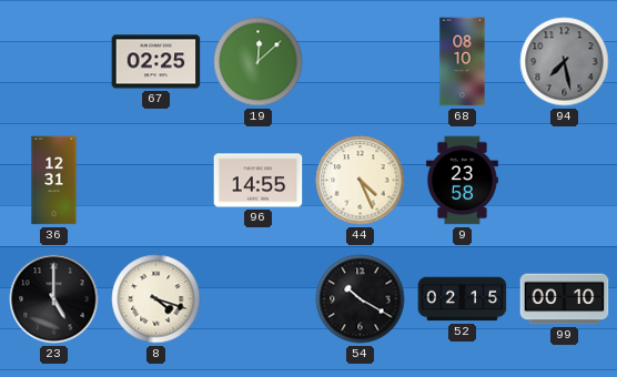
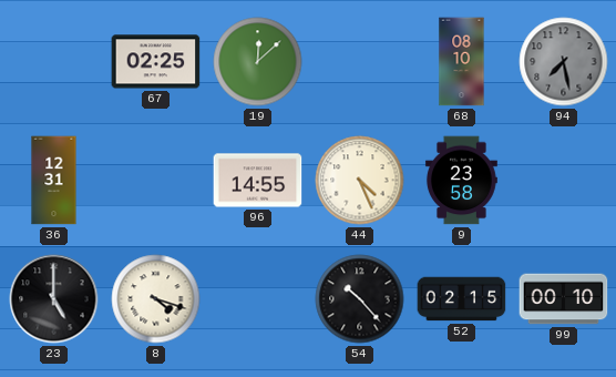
54: 10:20 -> 10:23 (360, 299)
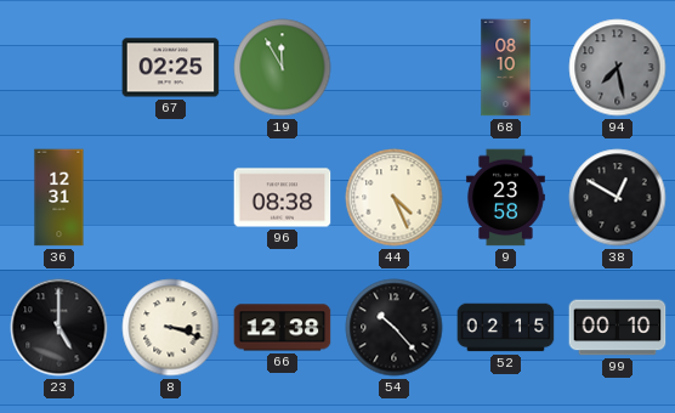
19: 12:08 -> 11:55 (283, 68)
96: 14:55 -> 08:38 (283, 198)
38: none -> 12:50 (618, 198)
8: 4:18 -> 3:18 (171, 328)
66: none -> 12:38 (283, 328)
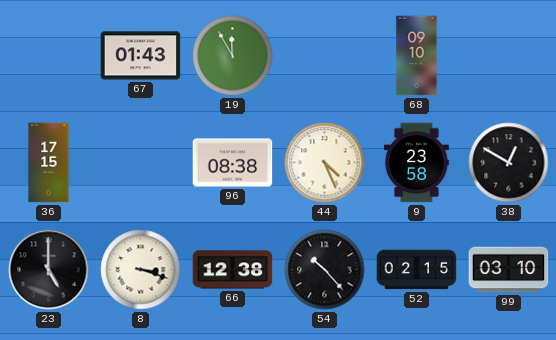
67: 02:25 -> 01:43 (141, 56)
68: 08:10 -> 09:10 (417, 56)
94: 7:28 -> none (618, 68)
36: 12:31 -> 17:15 (49, 163)
99: 00:10 -> 03:10 (509, 270)
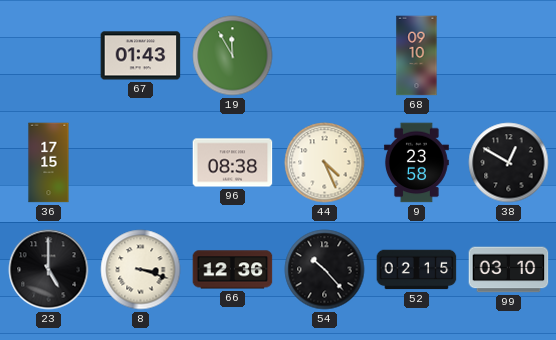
66: 12:38 -> 12:36 (233, 270)
